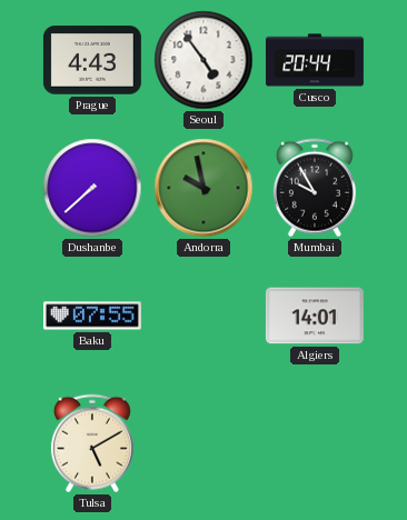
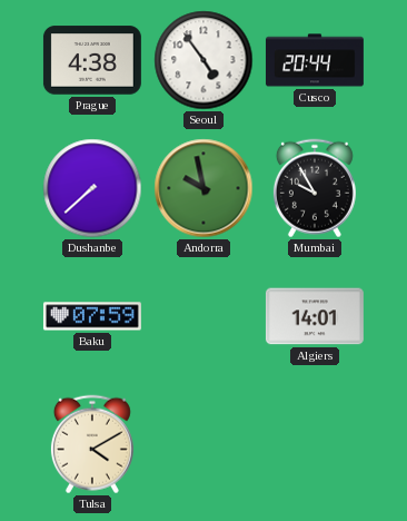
Prague: 4:43 -> 4:38 (92, 60)
Baku: 07:55 -> 07:59 (92, 316)
Tulsa: 5:10 -> 4:10 (92, 444)
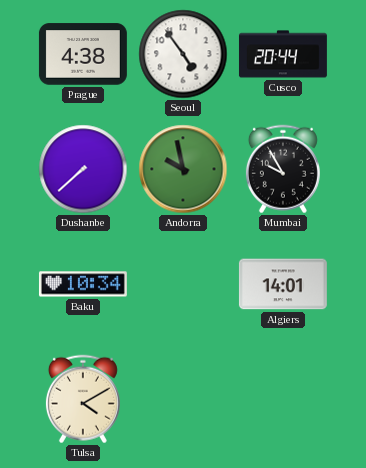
Baku: 07:59 -> 10:34 (83, 284)
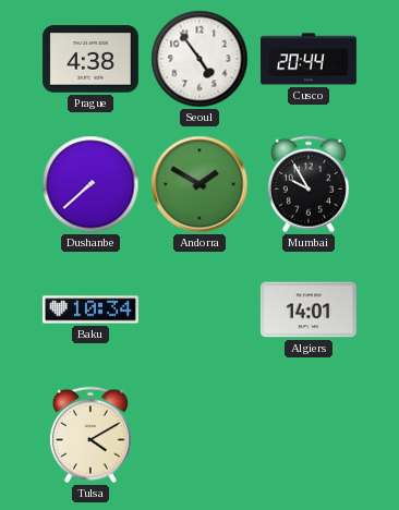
Andorra: 9:58 -> 1:50 (199, 184)
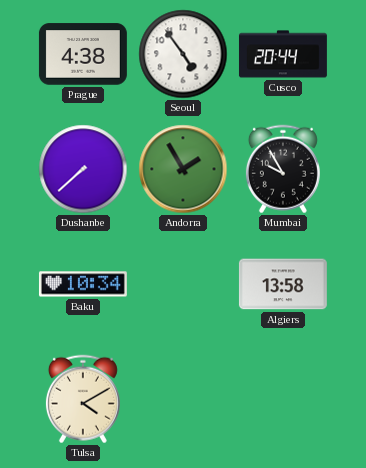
Andorra: 1:50 -> 1:55 (183, 169)
Algiers: 14:01 -> 13:58 (283, 284)
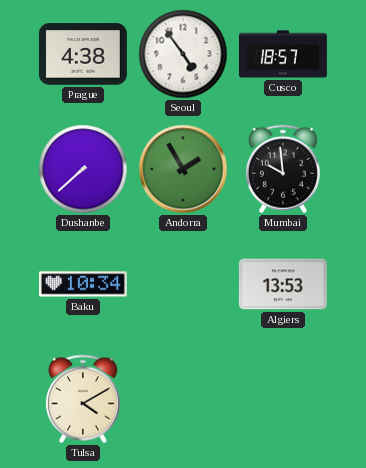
Cusco: 20:44 -> 18:57 (283, 54)
Mumbai: 9:55 -> 9:59 (283, 169)
Algiers: 13:58 -> 13:53 (283, 284)
